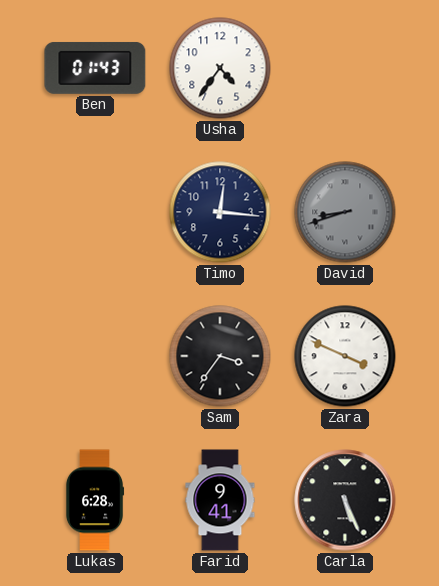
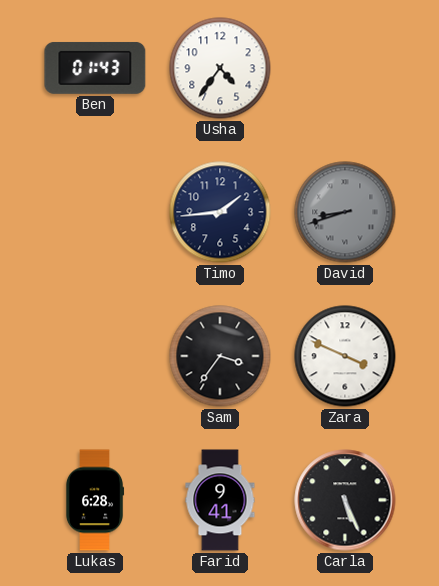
Timo: 12:16 -> 1:44 (220, 212)
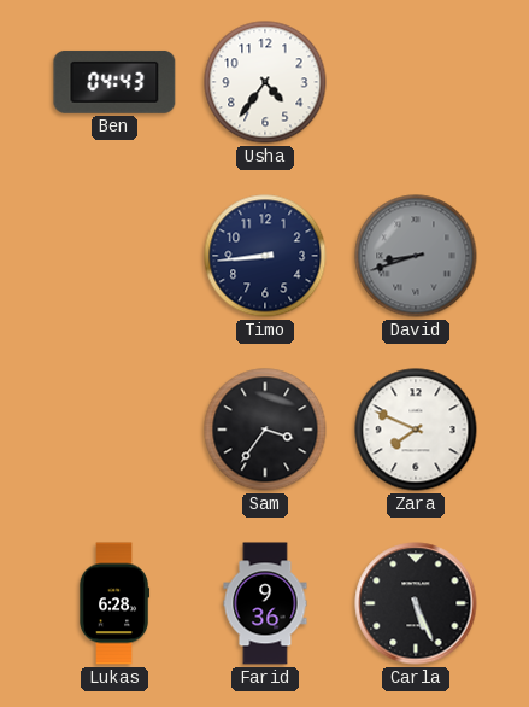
Ben: 01:43 -> 04:43 (114, 82)
Timo: 1:44 -> 8:44 (265, 256)
Zara: 3:49 -> 7:49 (416, 430)
Farid: 9:41 -> 9:36 (265, 603)
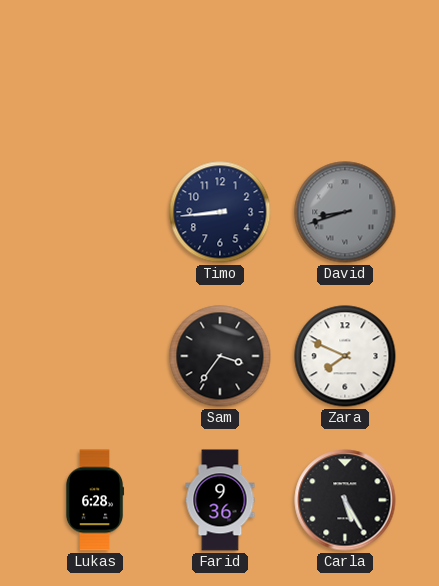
Ben: 04:43 -> none (114, 82)
Usha: 4:36 -> none (265, 82)
Carla: 5:26 -> 5:25 (345, 500)
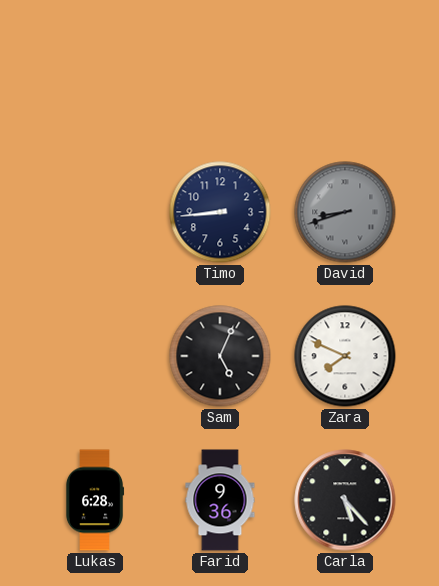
Sam: 3:36 -> 5:04 (220, 356)
Carla: 5:25 -> 5:23 (345, 500)
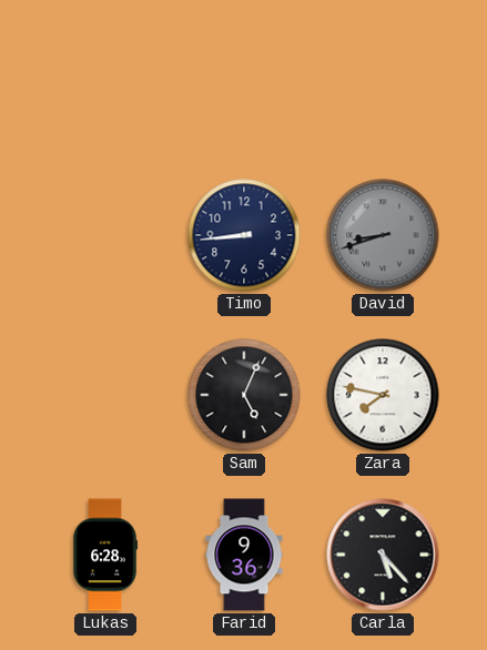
Zara: 7:49 -> 7:47 (383, 395)
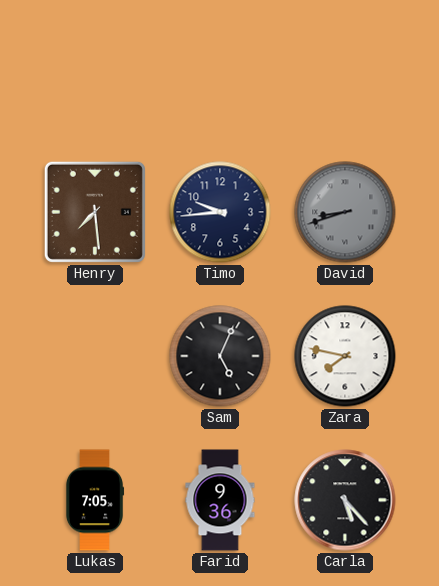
Henry: none -> 7:29 (95, 212)
Timo: 8:44 -> 9:44 (220, 212)
Lukas: 6:28 -> 7:05 (95, 500)
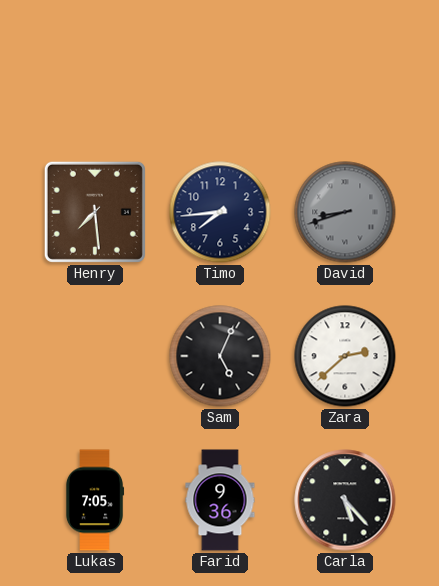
Timo: 9:44 -> 7:44 (220, 212)
Zara: 7:47 -> 2:38 (345, 356)
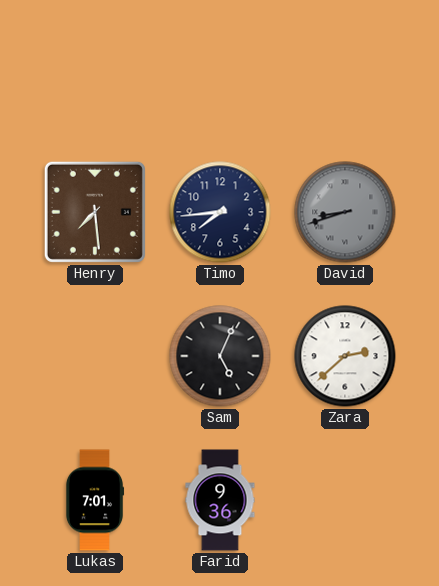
Lukas: 7:05 -> 7:01 (95, 500)
Carla: 5:23 -> none (345, 500)
